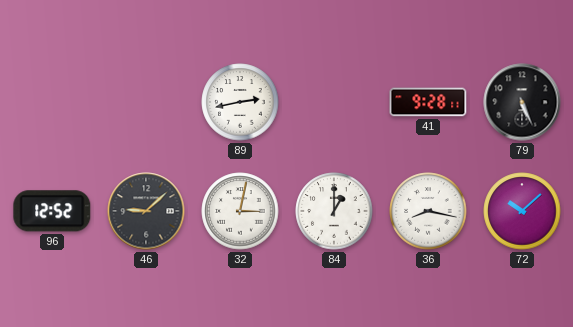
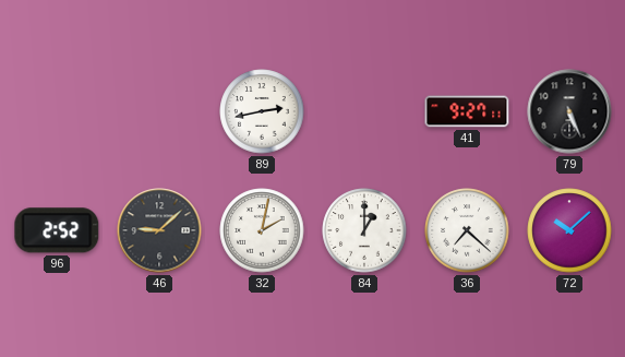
41: 9:28 -> 9:27 (467, 111)
96: 12:52 -> 2:52 (57, 230)
32: 3:02 -> 2:02 (262, 230)
36: 8:17 -> 7:22 (467, 230)
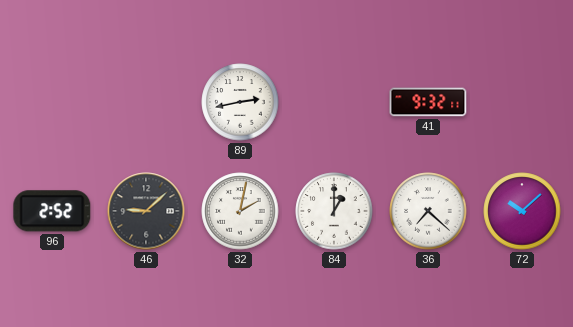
41: 9:27 -> 9:32 (428, 102)
79: 5:26 -> none (569, 111)
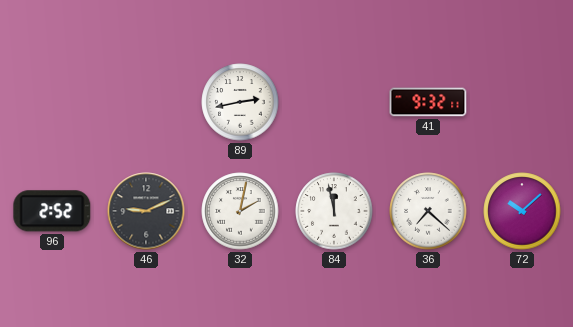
46: 9:08 -> 9:11 (146, 211)
84: 1:00 -> 11:58 (334, 211)
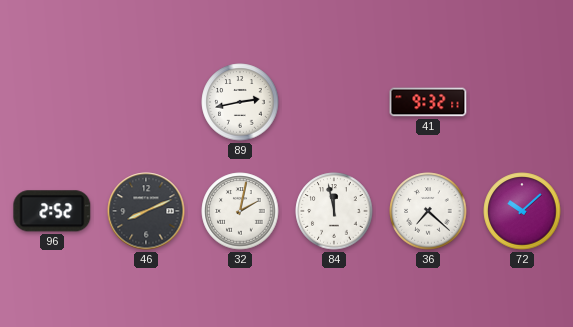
46: 9:11 -> 8:11 (146, 211)
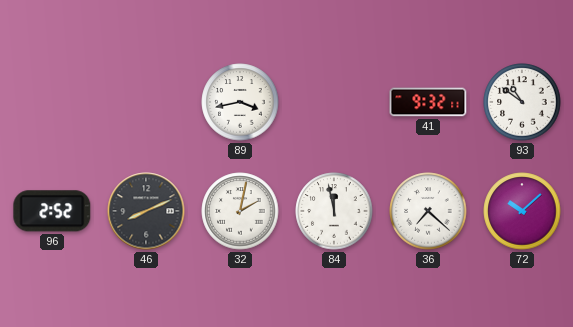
89: 2:43 -> 3:43 (240, 102)
93: none -> 10:51 (522, 102)
